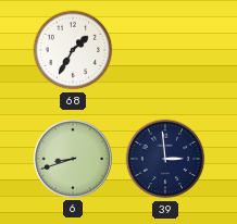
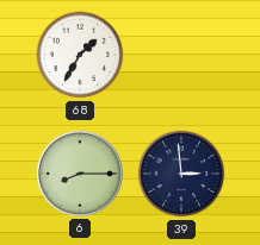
6: 8:42 -> 8:15 (80, 174)
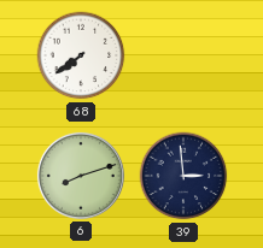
68: 1:35 -> 7:39 (81, 55)
6: 8:15 -> 8:12 (81, 176)
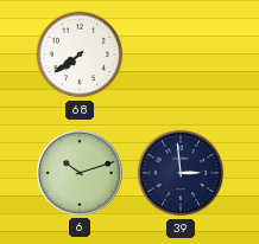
6: 8:12 -> 10:12 (80, 173)
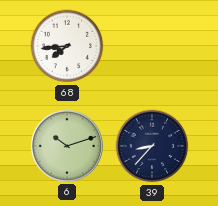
68: 7:39 -> 7:44 (67, 46)
39: 2:59 -> 8:37 (152, 146)
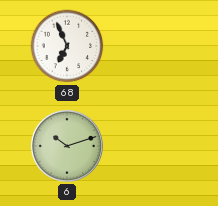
68: 7:44 -> 6:56 (67, 46)
39: 8:37 -> none (152, 146)
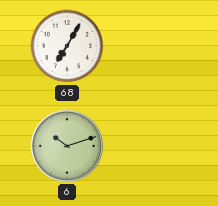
68: 6:56 -> 7:05 (67, 46)
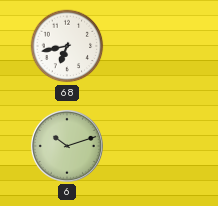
68: 7:05 -> 6:43 (67, 46)
